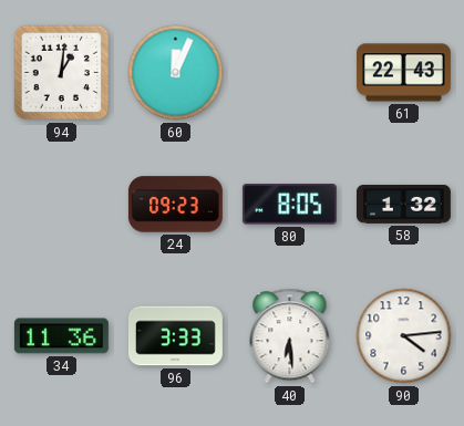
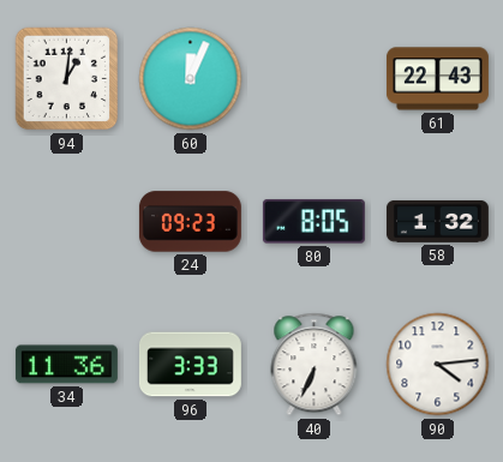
40: 6:29 -> 6:34 (315, 365)
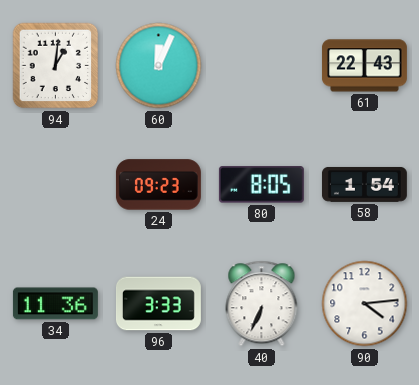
58: 1:32 -> 1:54 (364, 184)
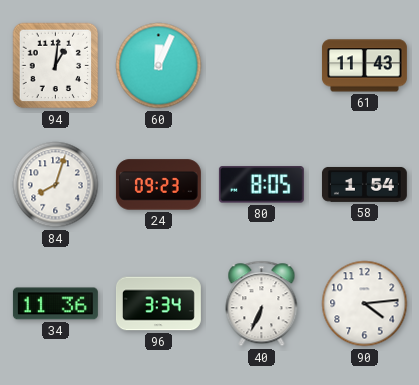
61: 22:43 -> 11:43 (364, 66)
84: none -> 8:03 (56, 185)
96: 3:33 -> 3:34 (158, 304)
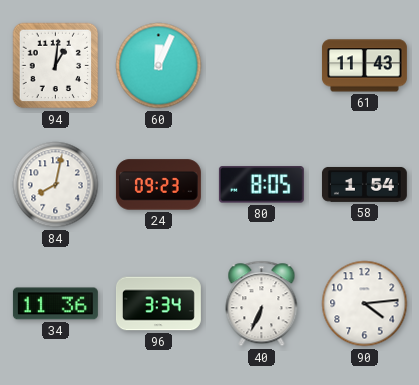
84: 8:03 -> 8:02 (56, 185)
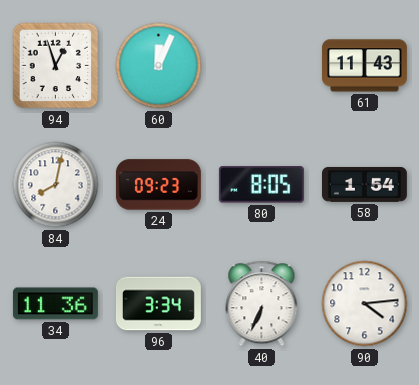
94: 1:01 -> 12:57 (56, 66)
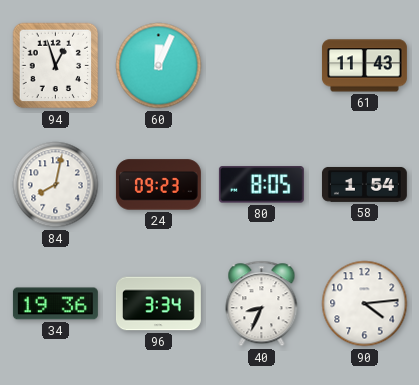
34: 11:36 -> 19:36 (55, 304)
40: 6:34 -> 8:34 (262, 304)
